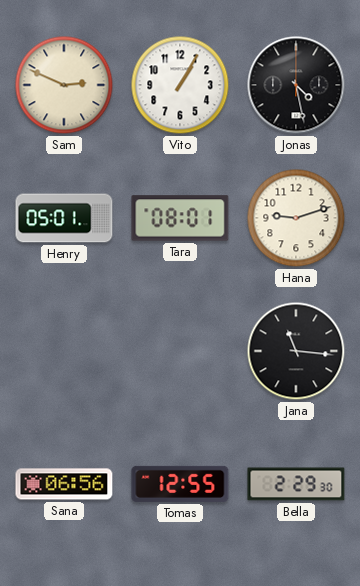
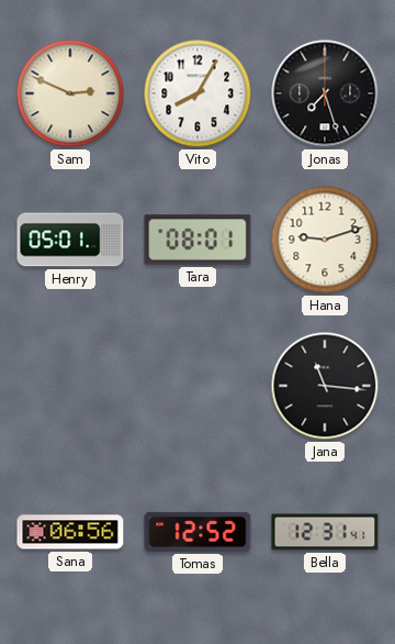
Vito: 1:05 -> 8:05 (198, 93)
Jonas: 4:28 -> 7:27 (325, 93)
Tomas: 12:55 -> 12:52 (198, 532)
Bella: 2:29 -> 12:31 (325, 532)
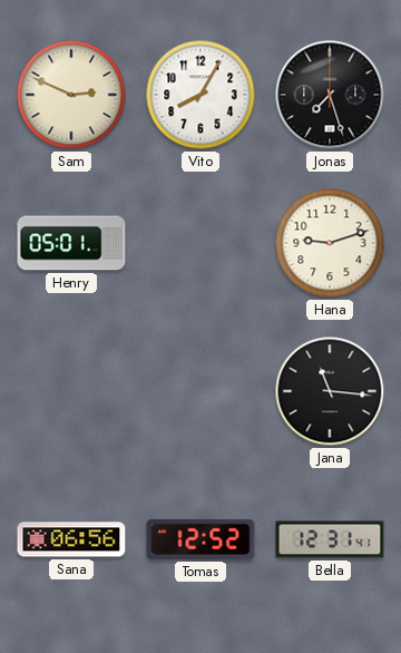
Tara: 08:01 -> none (198, 240)
